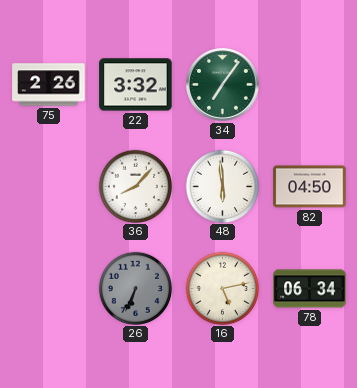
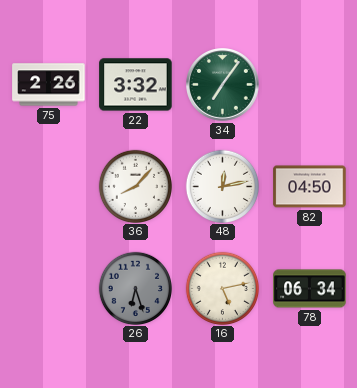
48: 5:59 -> 12:13 (222, 186)
26: 6:34 -> 6:27 (135, 288)
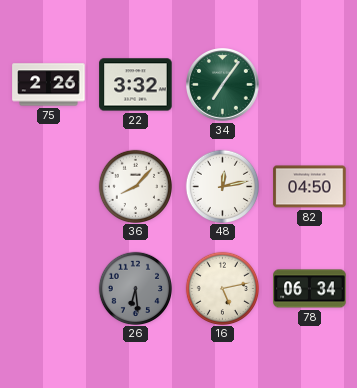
26: 6:27 -> 6:29 (135, 288)
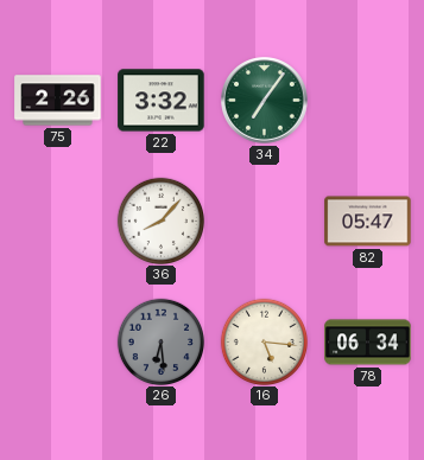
48: 12:13 -> none (222, 186)
82: 04:50 -> 05:47 (368, 222)
16: 5:13 -> 5:16 (264, 341)
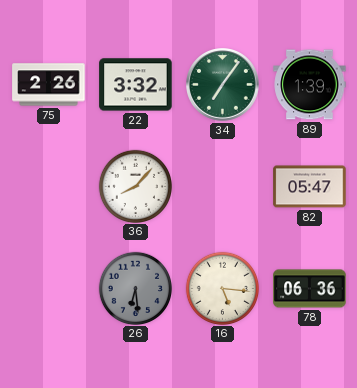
89: none -> 1:39 (310, 85)
78: 06:34 -> 06:36 (310, 289)
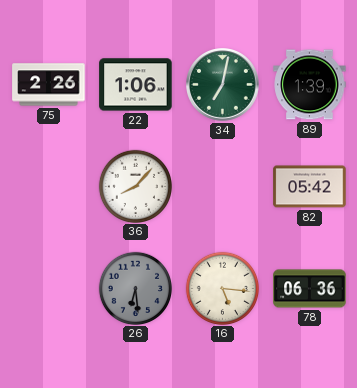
22: 3:32 -> 1:06 (136, 85)
34: 7:06 -> 7:02 (223, 85)
82: 05:47 -> 05:42 (310, 187)
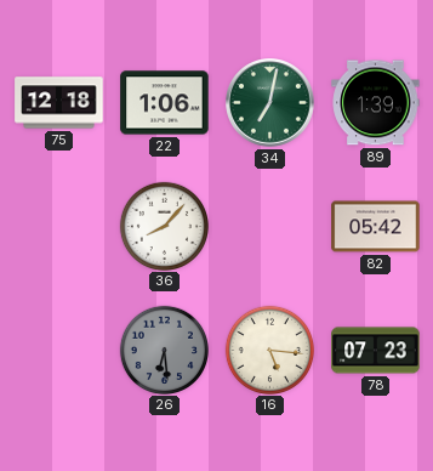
75: 2:26 -> 12:18 (59, 103)
78: 06:36 -> 07:23 (376, 351)
